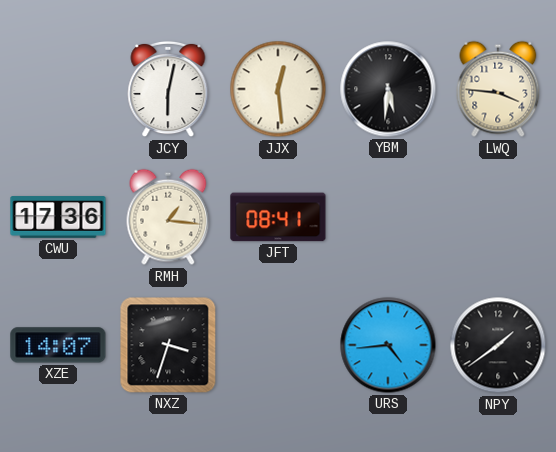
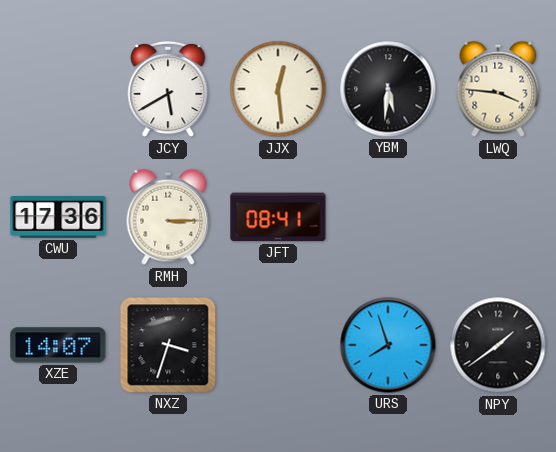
JCY: 6:02 -> 5:40 (168, 89)
RMH: 1:16 -> 3:15 (168, 217)
URS: 4:44 -> 7:57 (388, 345)
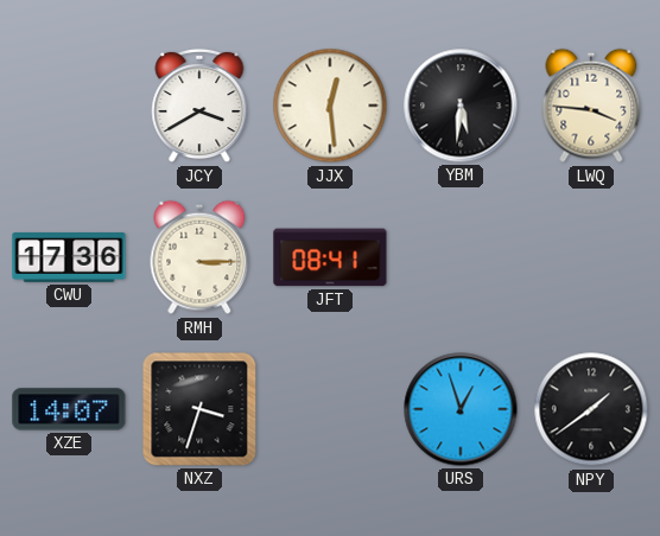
JCY: 5:40 -> 3:40 (199, 106)
URS: 7:57 -> 12:57 (461, 409)
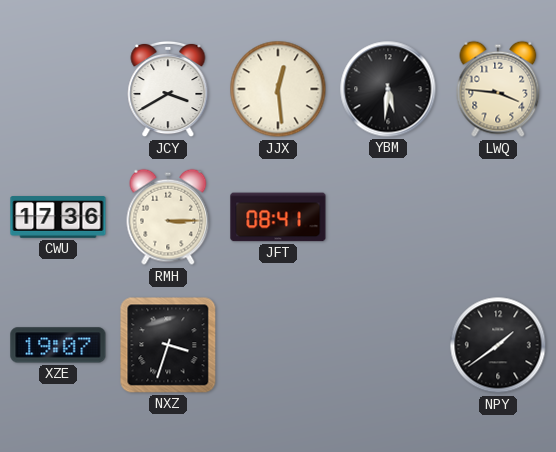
XZE: 14:07 -> 19:07 (58, 345)
URS: 12:57 -> none (461, 409)
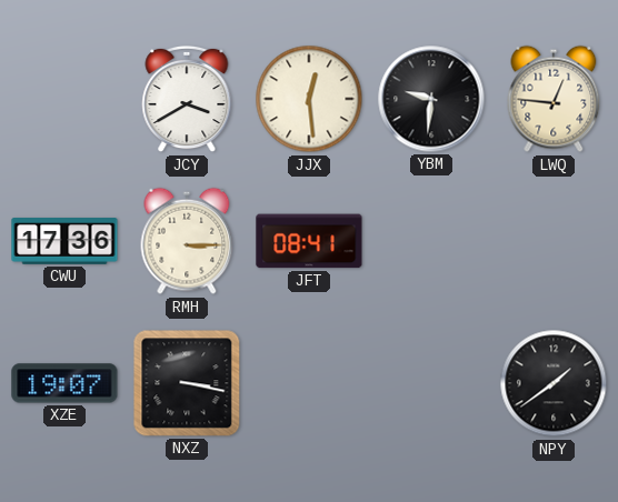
YBM: 5:31 -> 9:31 (431, 99)
LWQ: 3:46 -> 12:46 (554, 99)
NXZ: 3:33 -> 3:17 (187, 383)
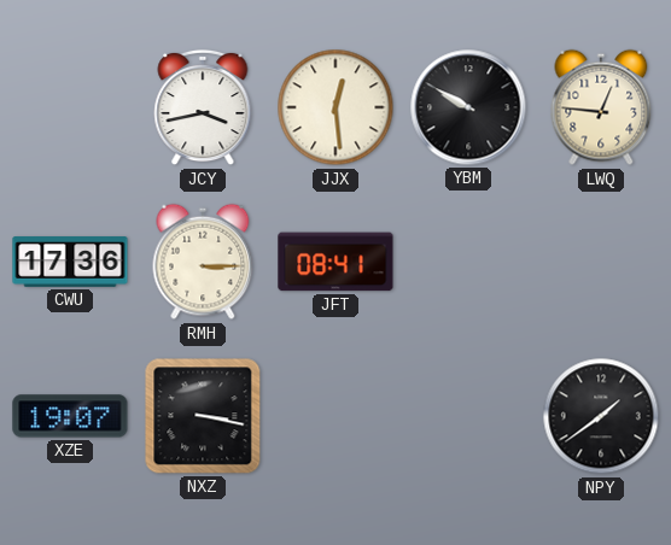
JCY: 3:40 -> 3:43 (203, 107)
YBM: 9:31 -> 9:50 (468, 107)
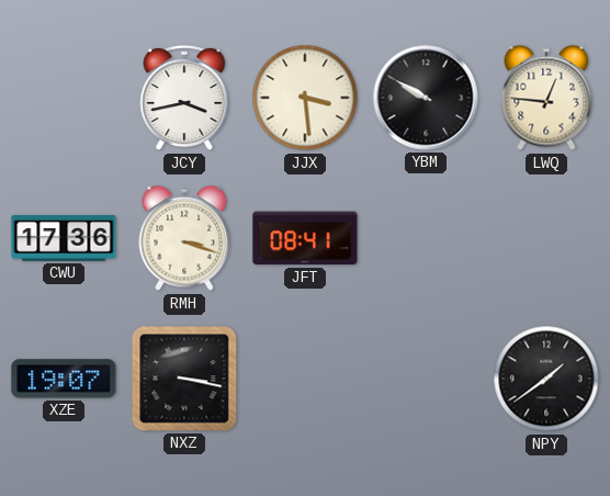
JJX: 12:29 -> 3:29 (305, 98)
RMH: 3:15 -> 3:18 (184, 238)
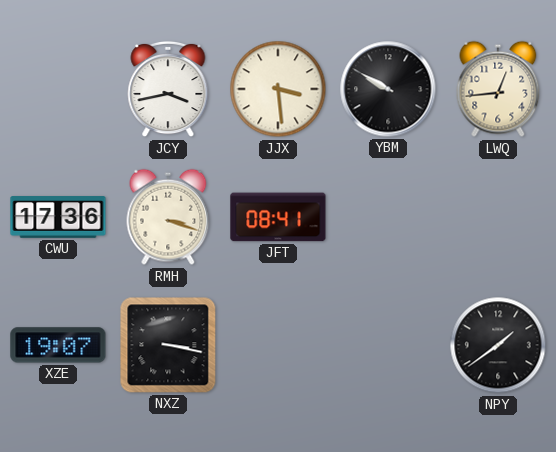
LWQ: 12:46 -> 12:44 (498, 89)
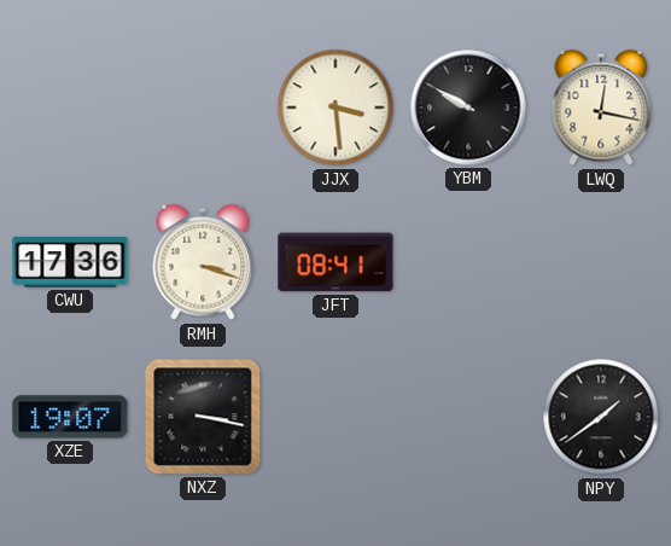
JCY: 3:43 -> none (168, 89)
LWQ: 12:44 -> 12:17 (601, 108)
